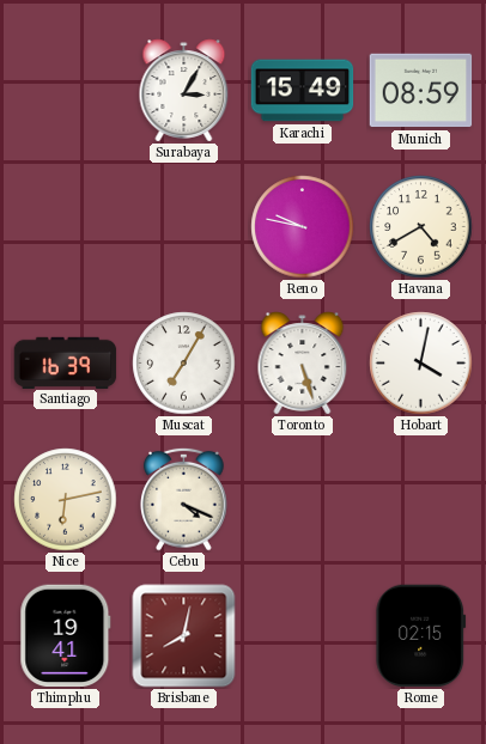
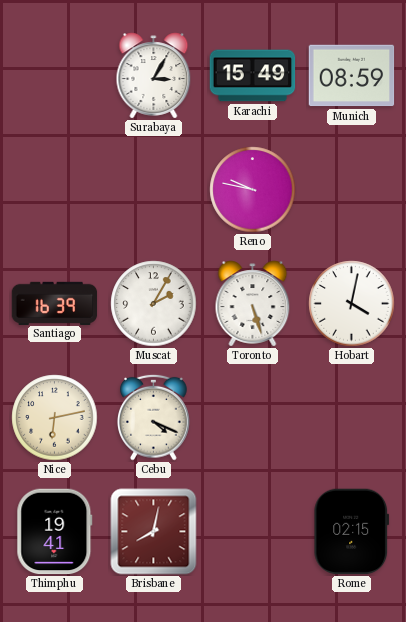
Havana: 4:40 -> none (421, 227)
Muscat: 7:05 -> 2:05 (154, 304)
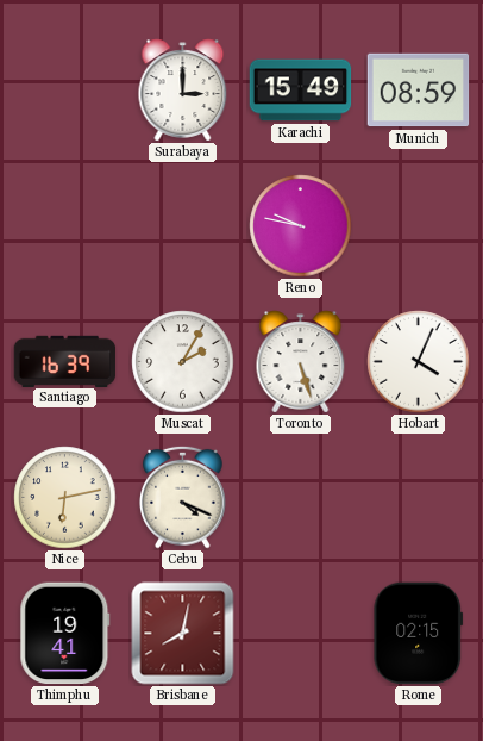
Surabaya: 3:05 -> 3:00 (183, 91)
Hobart: 4:02 -> 4:04 (419, 362)
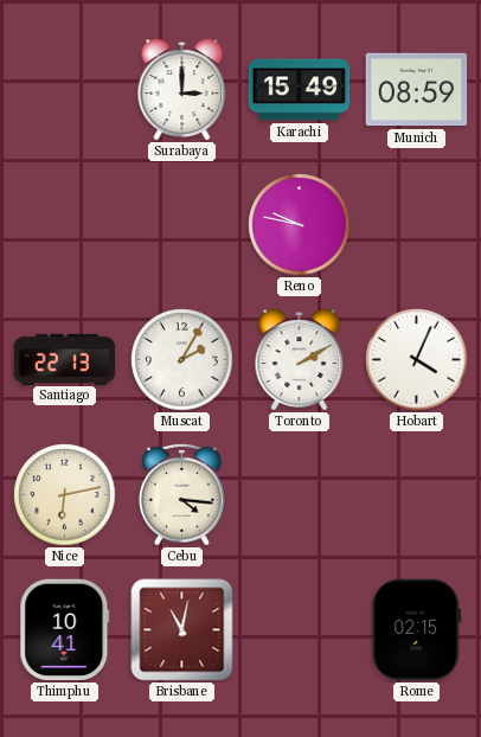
Santiago: 16:39 -> 22:13 (65, 359)
Toronto: 5:27 -> 2:10 (300, 360)
Cebu: 4:19 -> 4:16 (182, 494)
Thimphu: 19:41 -> 10:41 (65, 630)
Brisbane: 8:02 -> 11:02 (182, 630)
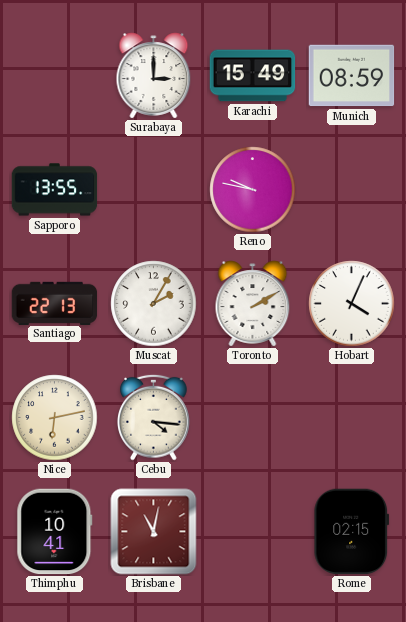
Sapporo: none -> 13:55 (55, 190)
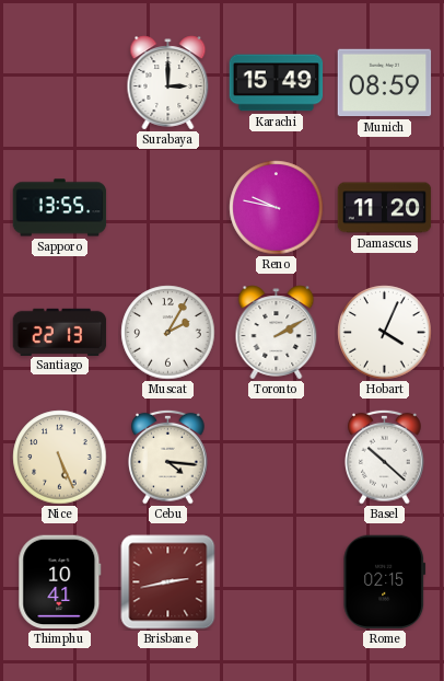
Damascus: none -> 11:20 (385, 208)
Nice: 6:13 -> 5:26 (60, 458)
Basel: none -> 10:22 (385, 457)
Brisbane: 11:02 -> 2:43 (168, 582)
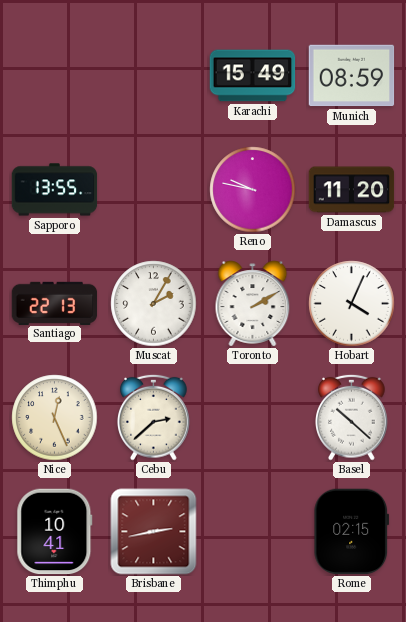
Surabaya: 3:00 -> none (168, 83)
Nice: 5:26 -> 12:26 (55, 418)
Cebu: 4:16 -> 2:38 (154, 417)
